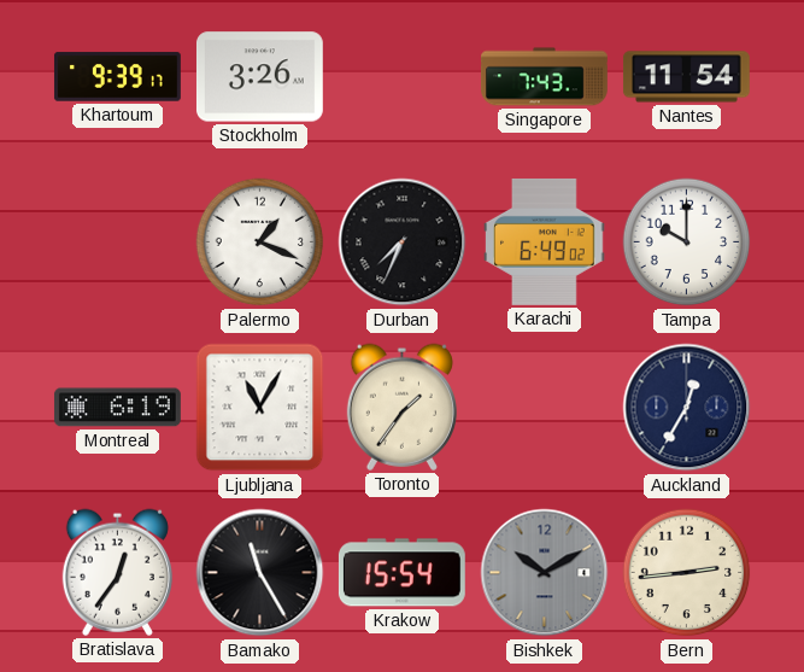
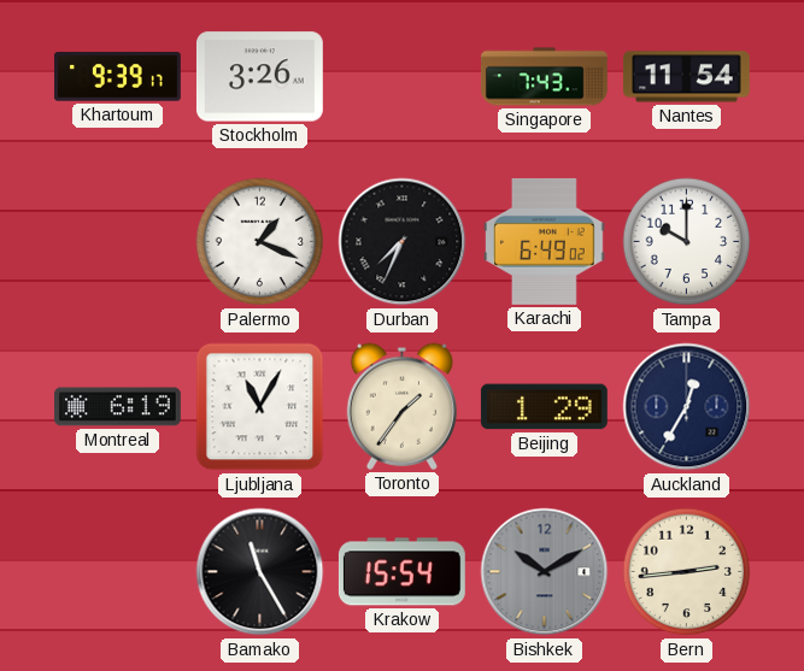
Beijing: none -> 1:29 (544, 407)
Bratislava: 12:36 -> none (117, 572)
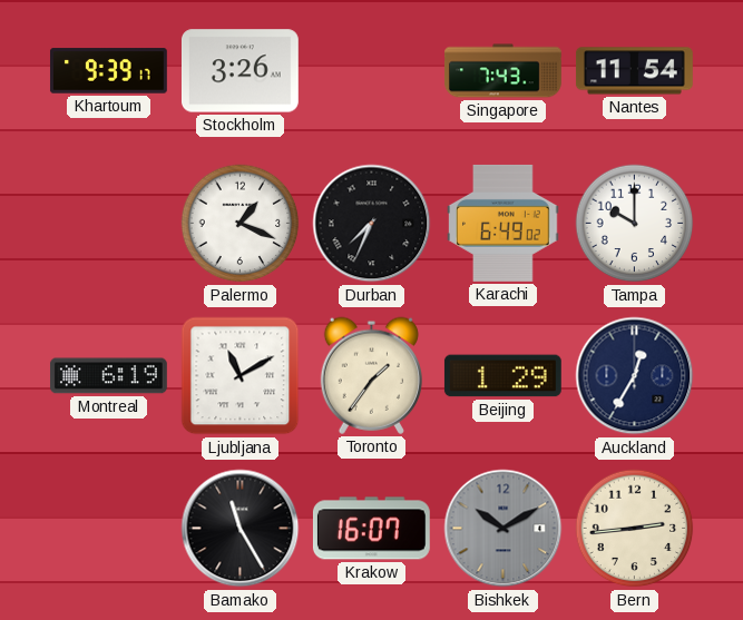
Ljubljana: 11:05 -> 11:10 (241, 376)
Krakow: 15:54 -> 16:07 (371, 529)
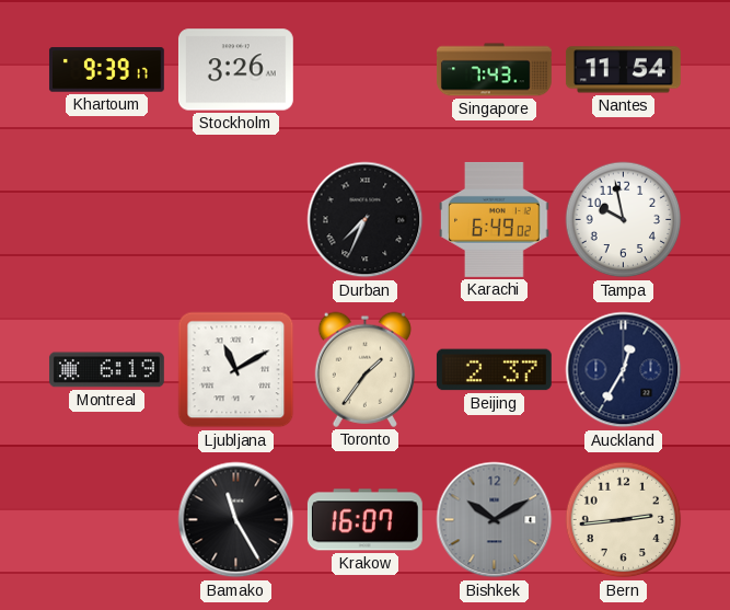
Palermo: 1:19 -> none (241, 224)
Tampa: 10:00 -> 9:58 (624, 220)
Beijing: 1:29 -> 2:37 (494, 370)
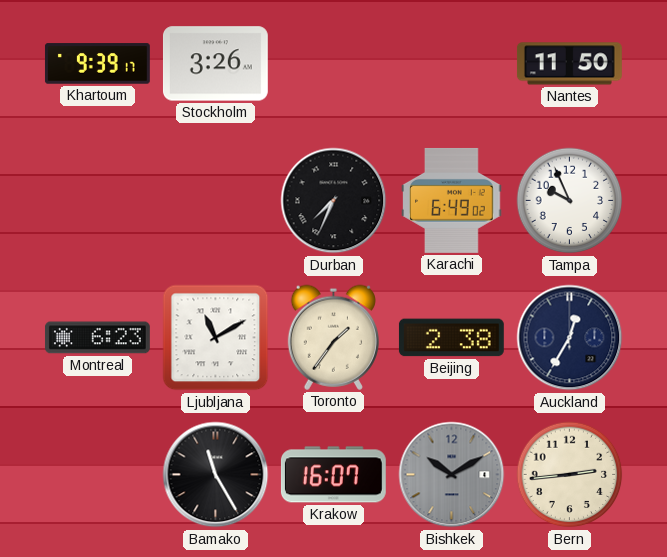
Singapore: 7:43 -> none (495, 70)
Nantes: 11:54 -> 11:50 (569, 64)
Tampa: 9:58 -> 9:56 (570, 201)
Montreal: 6:19 -> 6:23 (97, 338)
Beijing: 2:37 -> 2:38 (451, 338)
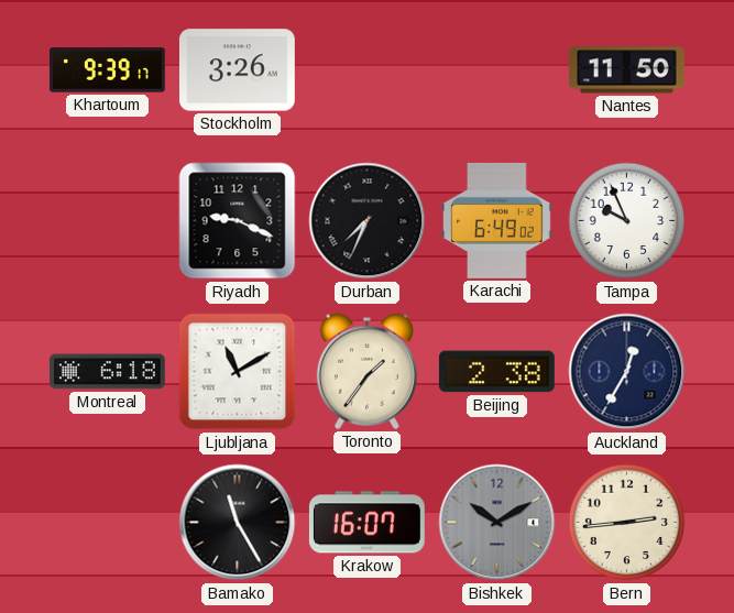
Riyadh: none -> 9:19 (238, 221)
Montreal: 6:23 -> 6:18 (107, 372)
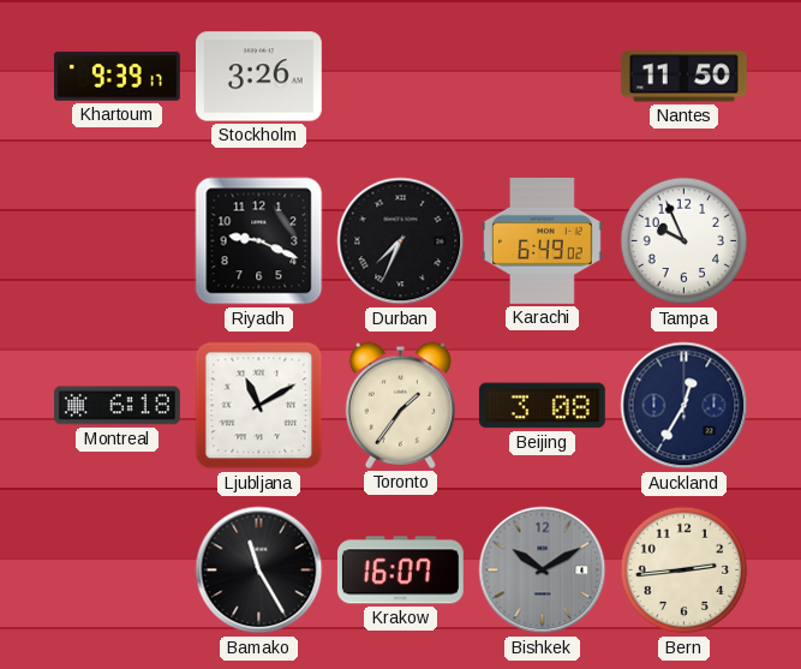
Beijing: 2:38 -> 3:08 (542, 406)
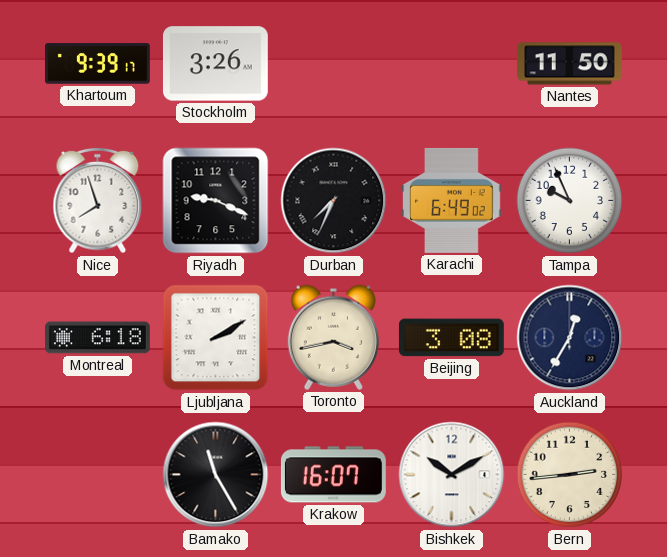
Nice: none -> 7:57 (98, 201)
Ljubljana: 11:10 -> 2:10 (216, 338)
Toronto: 1:36 -> 3:43 (333, 337)
Bishkek dial: grey -> white (452, 475)
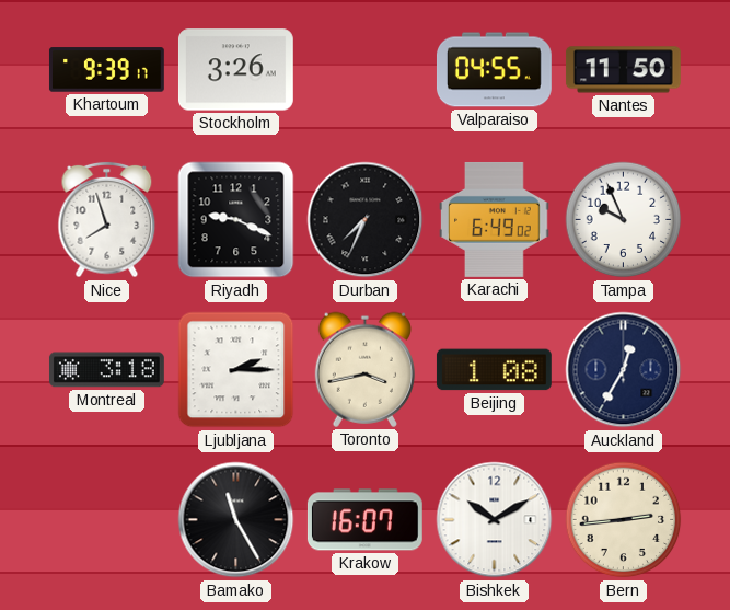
Valparaiso: none -> 04:55 (494, 70)
Montreal: 6:18 -> 3:18 (106, 370)
Ljubljana: 2:10 -> 2:15 (236, 370)
Beijing: 3:08 -> 1:08 (494, 370)
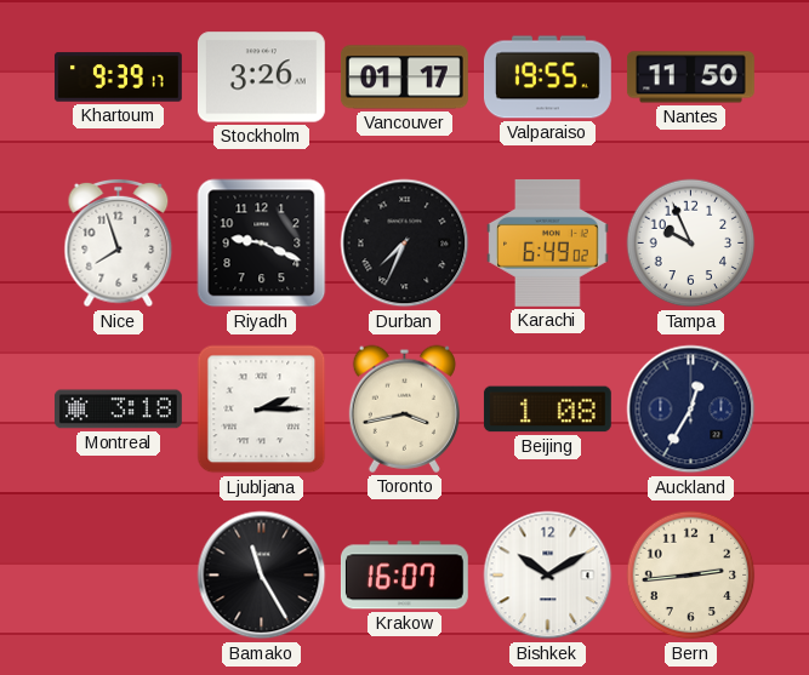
Vancouver: none -> 01:17 (404, 78)
Valparaiso: 04:55 -> 19:55 (547, 78)
